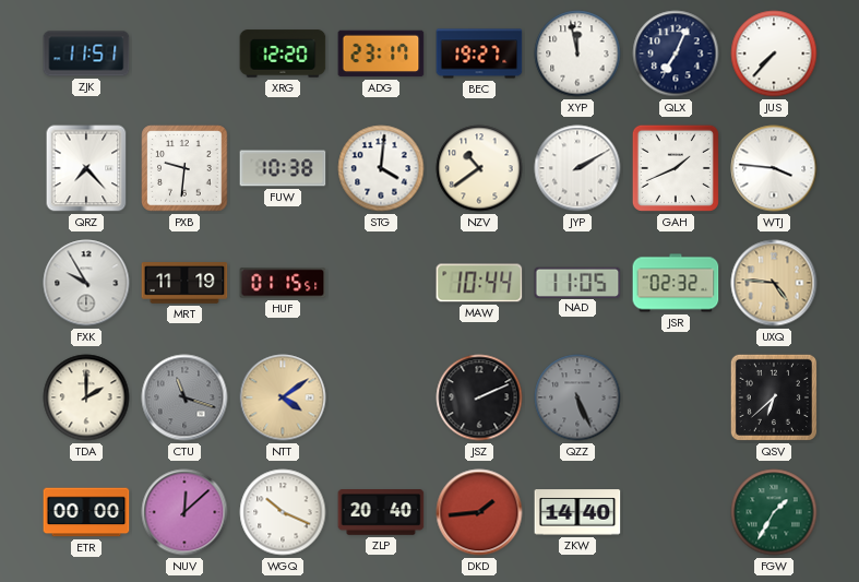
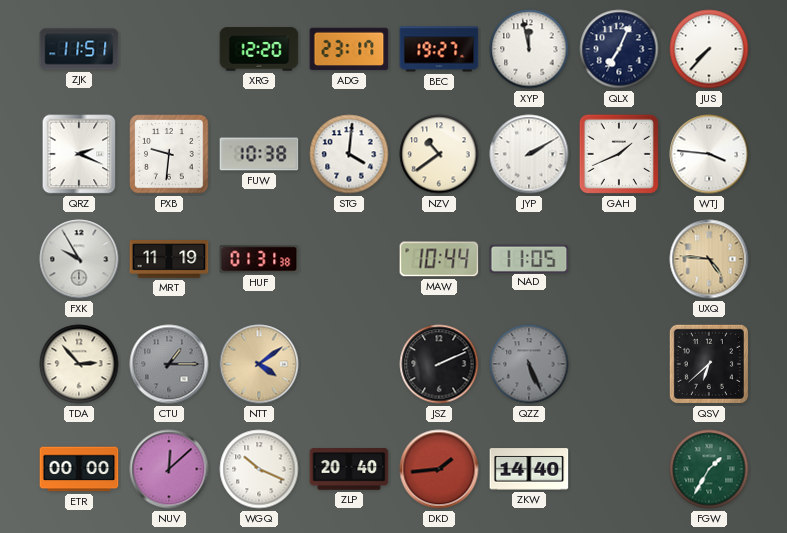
QRZ: 7:23 -> 2:19 (79, 154)
HUF: 01:15 -> 01:31 (259, 259)
JSR: 02:32 -> none (676, 283)
TDA: 2:00 -> 2:53 (79, 364)
CTU: 11:18 -> 1:15 (169, 364)
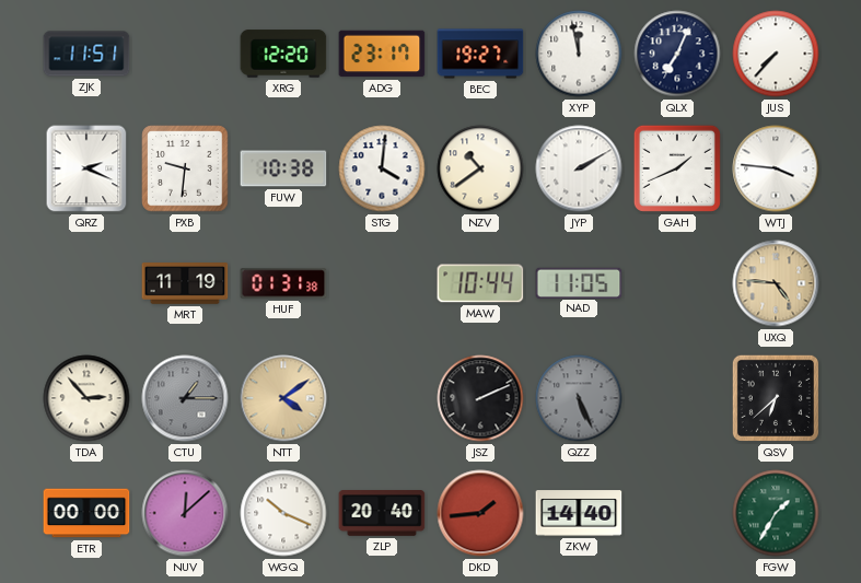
FXK: 9:55 -> none (79, 259)
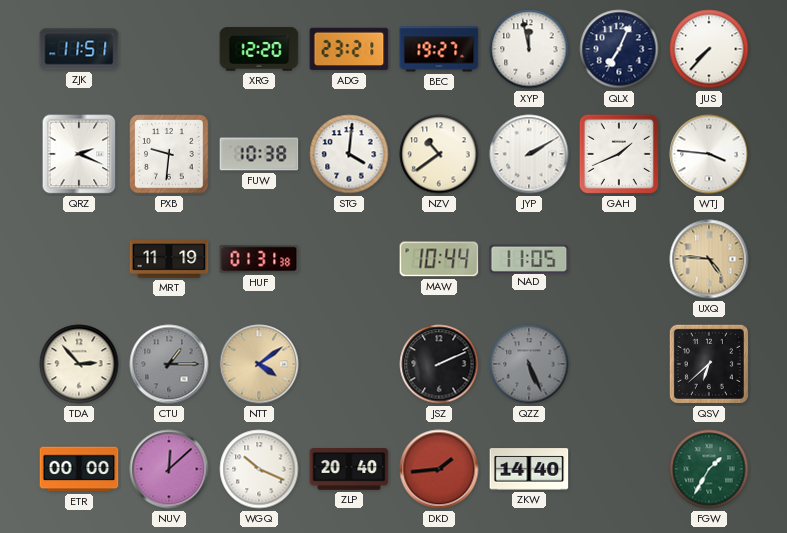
ADG: 23:17 -> 23:21 (349, 49)
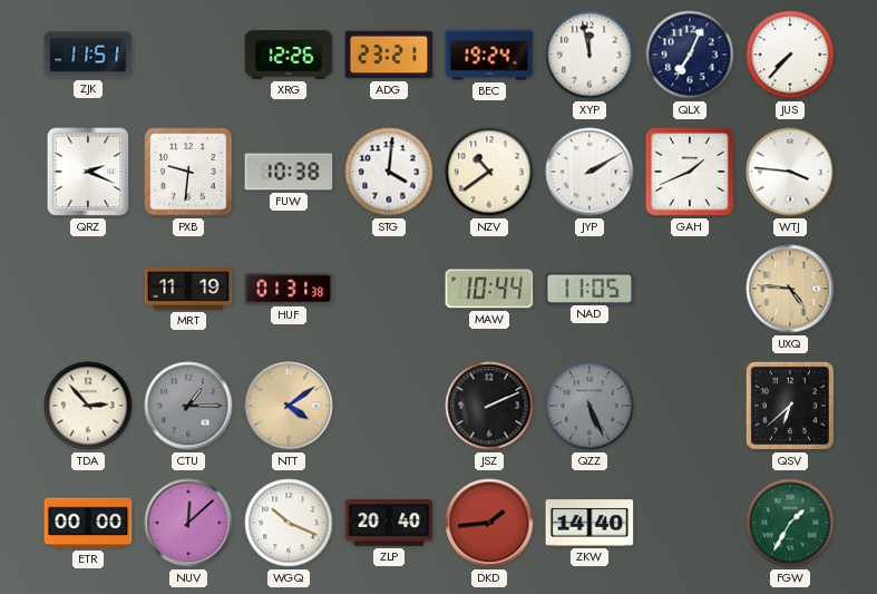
XRG: 12:20 -> 12:26 (289, 55)
BEC: 19:27 -> 19:24 (489, 55)
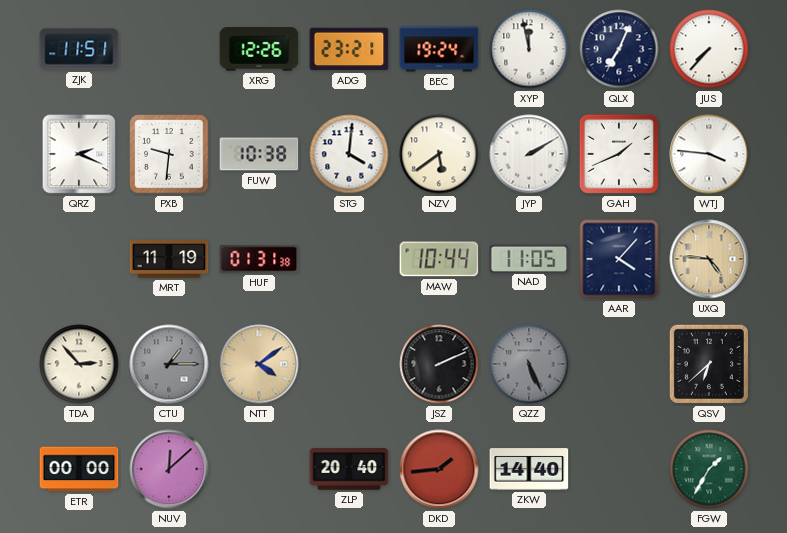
NZV: 10:39 -> 5:39 (439, 154)
AAR: none -> 4:07 (619, 259)
WGQ: 10:19 -> none (289, 523)
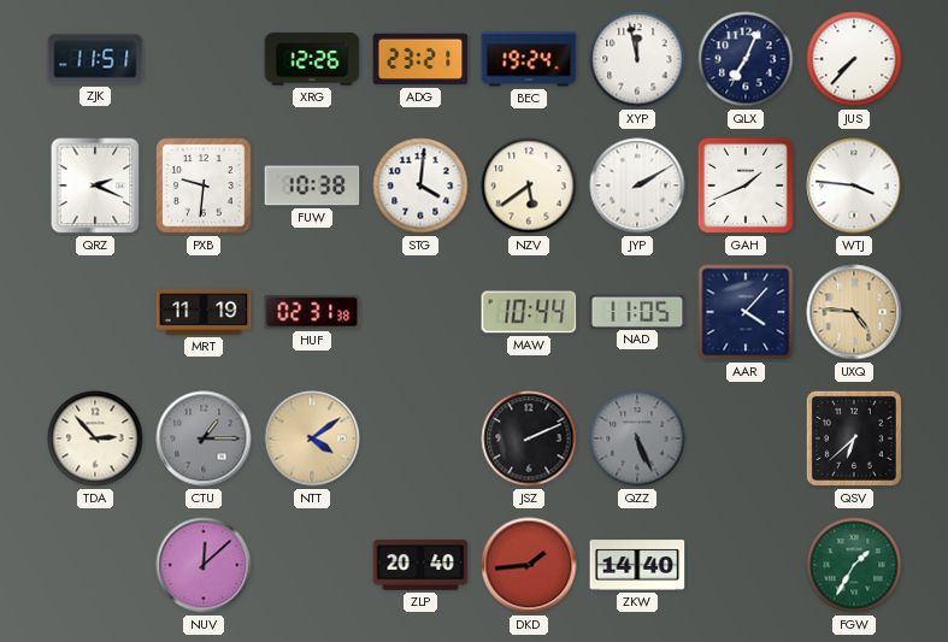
HUF: 01:31 -> 02:31 (312, 312)
ETR: 00:00 -> none (79, 469)
